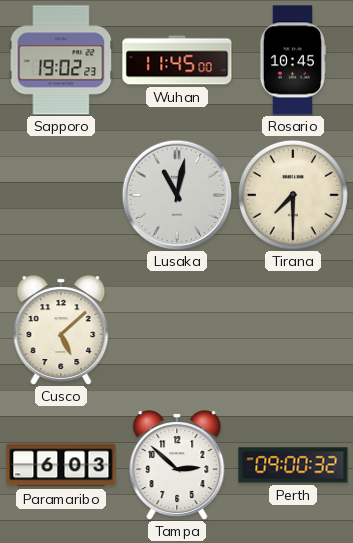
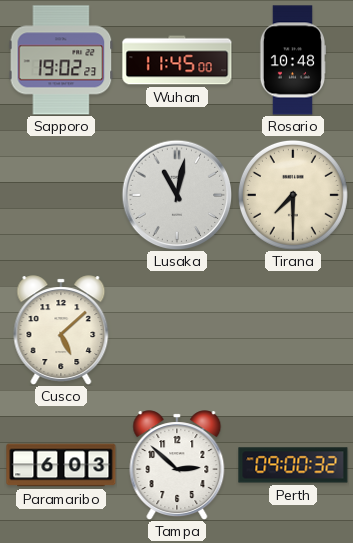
Rosario: 10:45 -> 10:48 (292, 60)
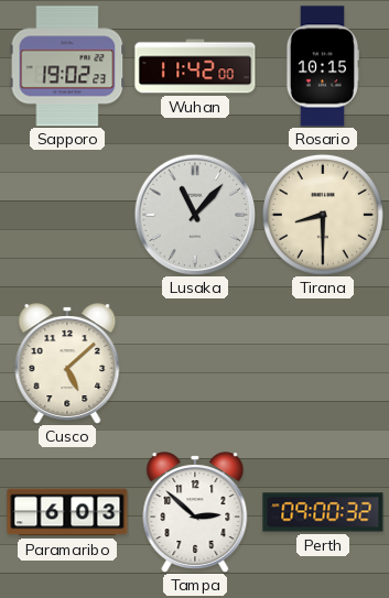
Wuhan: 11:45 -> 11:42 (195, 66)
Rosario: 10:48 -> 10:15 (322, 66)
Lusaka: 11:02 -> 11:07 (195, 215)
Tirana: 7:30 -> 8:30 (323, 215)
